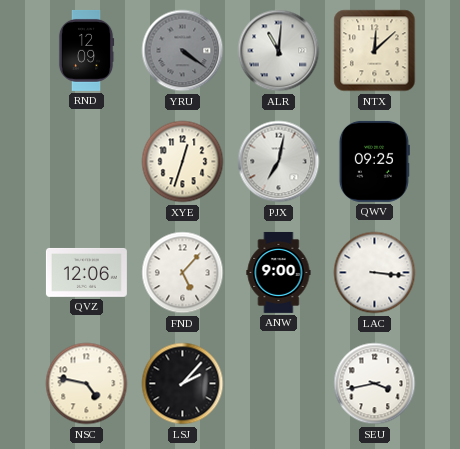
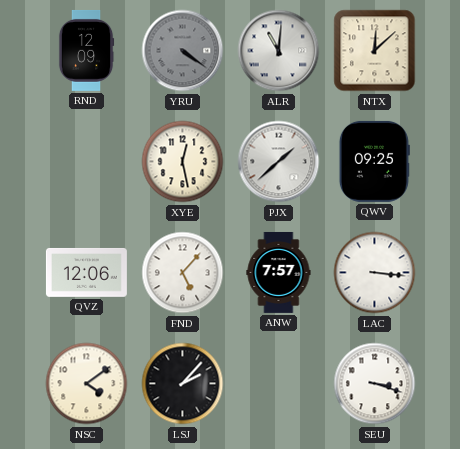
XYE: 12:33 -> 12:28 (183, 162)
PJX: 7:02 -> 1:38 (279, 162)
ANW: 9:00 -> 7:57 (279, 272)
NSC: 4:47 -> 4:09 (87, 384)
SEU: 3:43 -> 3:18 (375, 384)
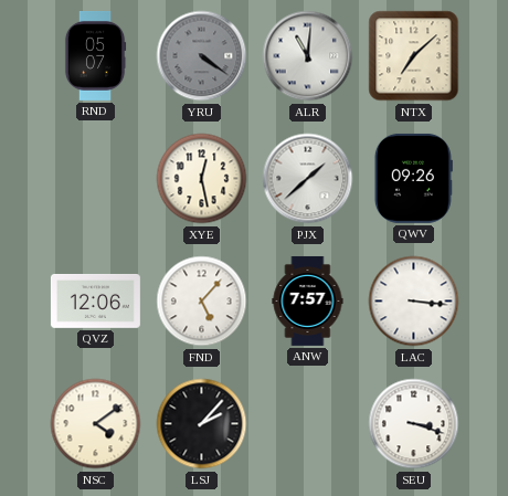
RND: 12:09 -> 05:07 (95, 55)
NTX: 12:08 -> 7:08 (414, 56)
QWV: 09:25 -> 09:26 (413, 178)
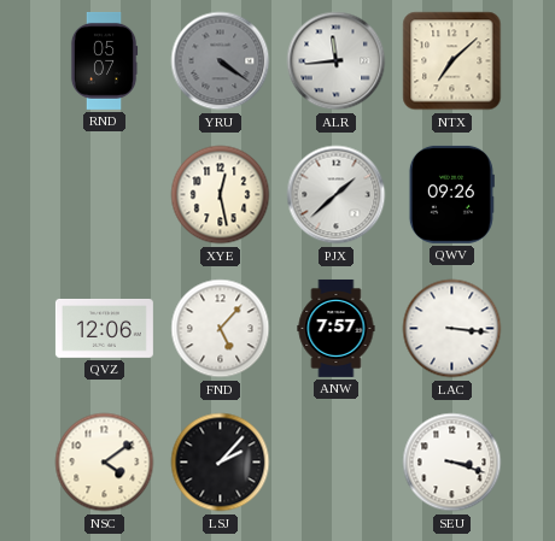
ALR: 11:01 -> 11:44 (337, 61)
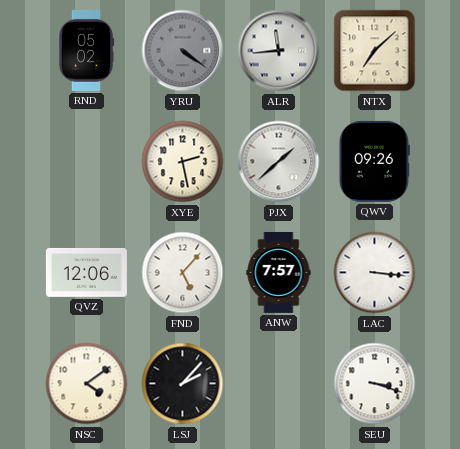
RND: 05:07 -> 05:02 (86, 50)
XYE: 12:28 -> 2:28 (183, 162)
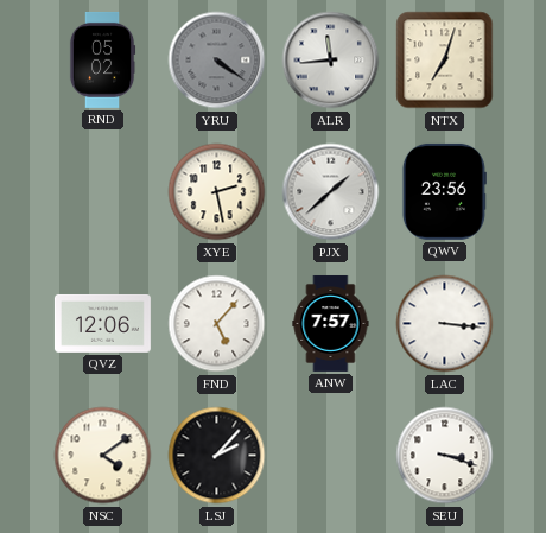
NTX: 7:08 -> 7:03 (445, 61)
QWV: 09:26 -> 23:56 (444, 191)
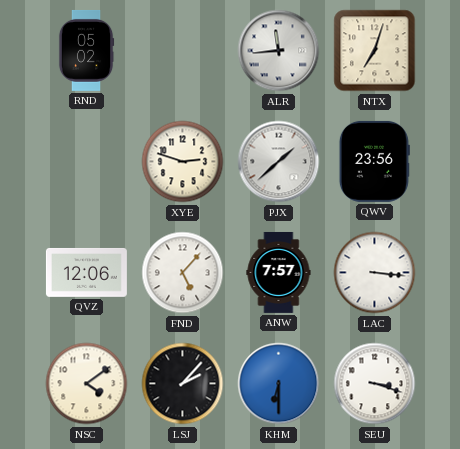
YRU: 4:21 -> none (217, 61)
XYE: 2:28 -> 2:48 (183, 162)
KHM: none -> 6:30 (279, 384)
